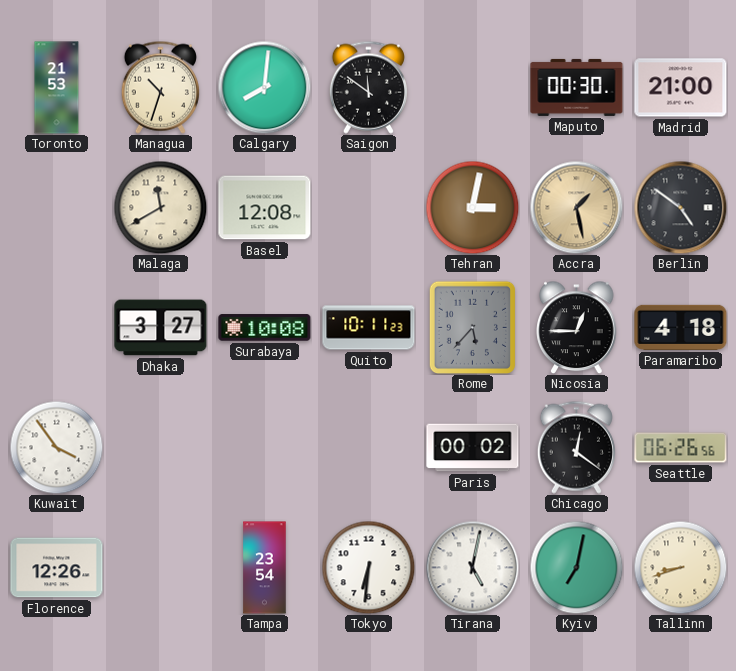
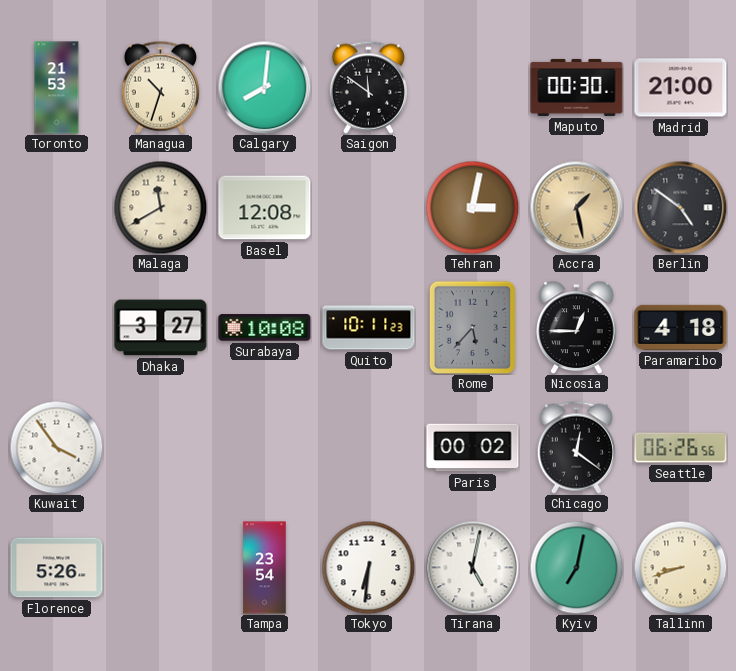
Florence: 12:26 -> 5:26 (57, 568)
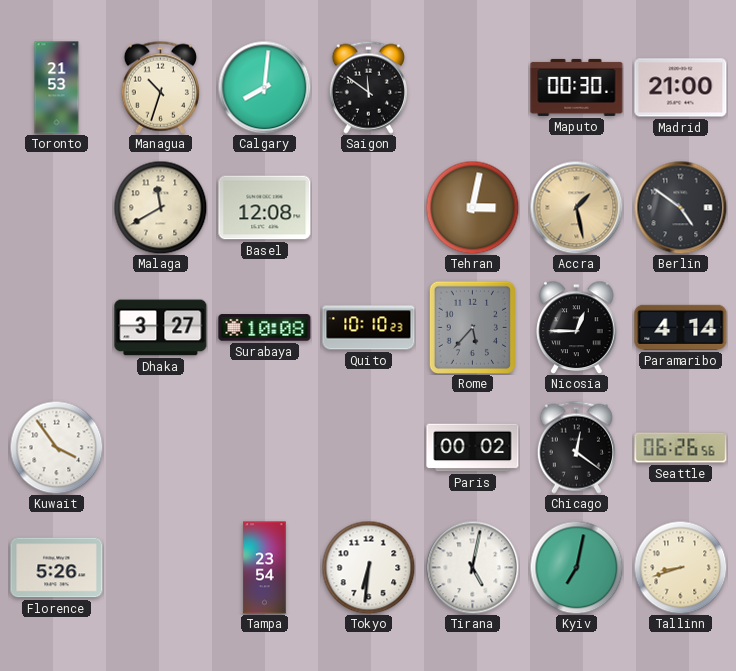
Quito: 10:11 -> 10:10 (369, 328)
Paramaribo: 4:18 -> 4:14 (681, 327)
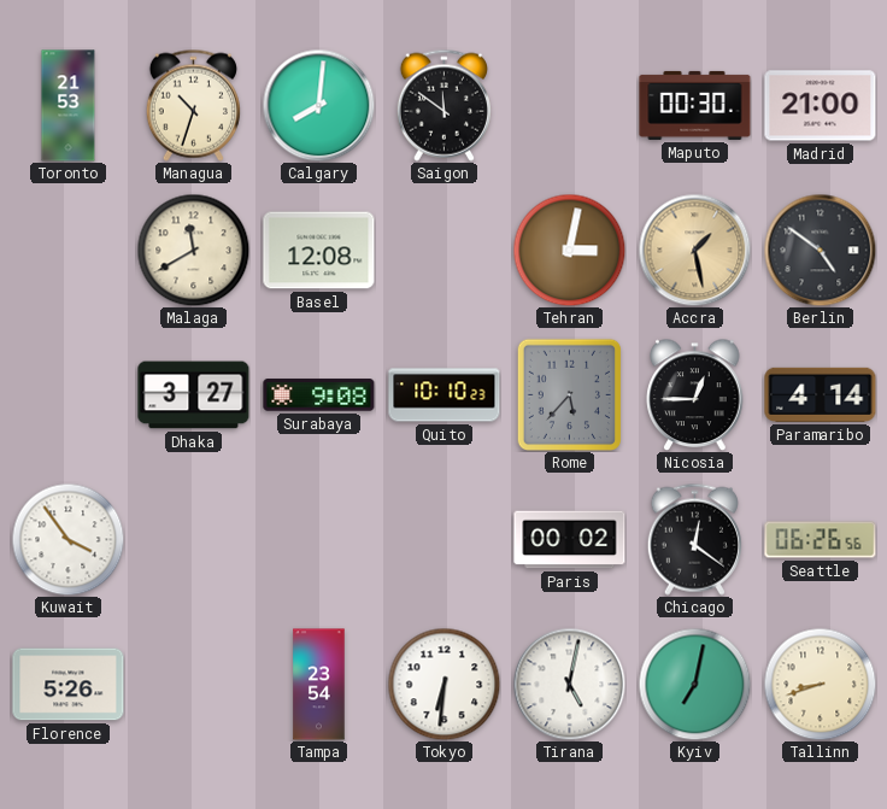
Surabaya: 10:08 -> 9:08 (319, 395)
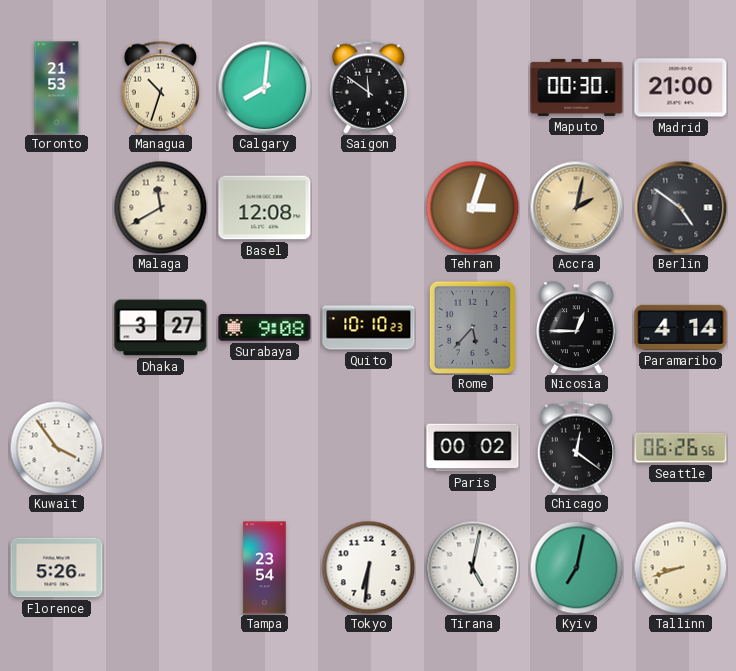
Tehran: 3:02 -> 3:03 (472, 207)
Accra: 1:28 -> 2:02 (576, 207)
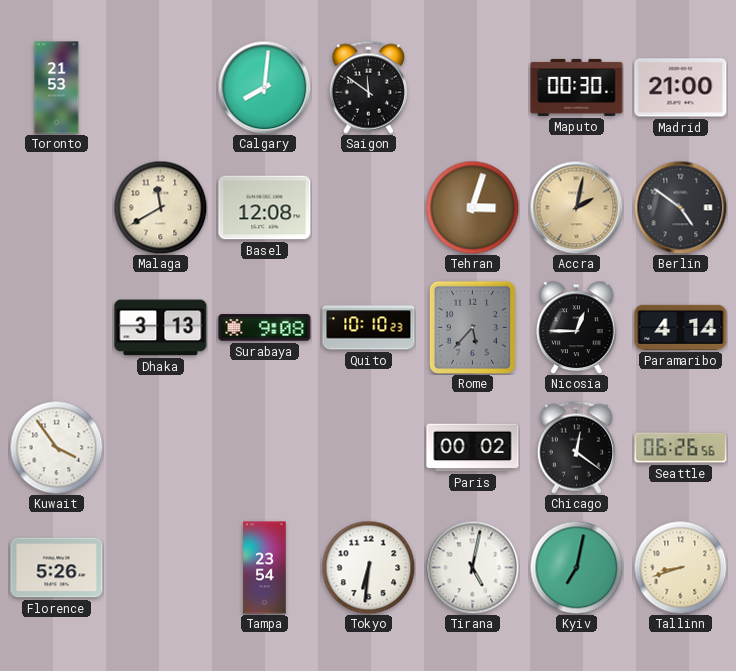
Managua: 10:33 -> none (160, 87)
Dhaka: 3:27 -> 3:13 (161, 328)
